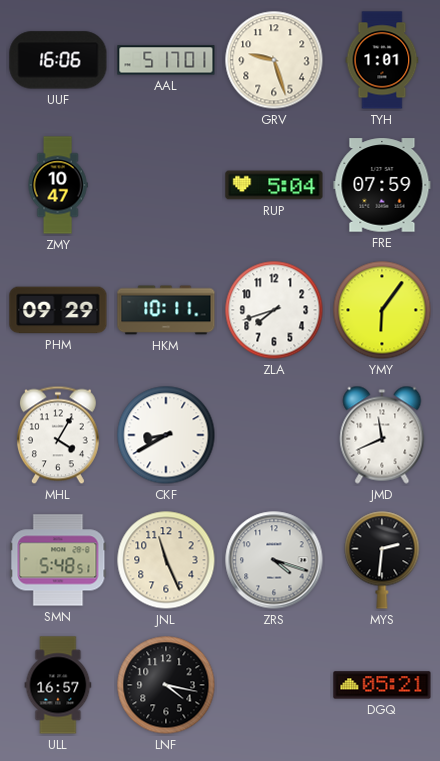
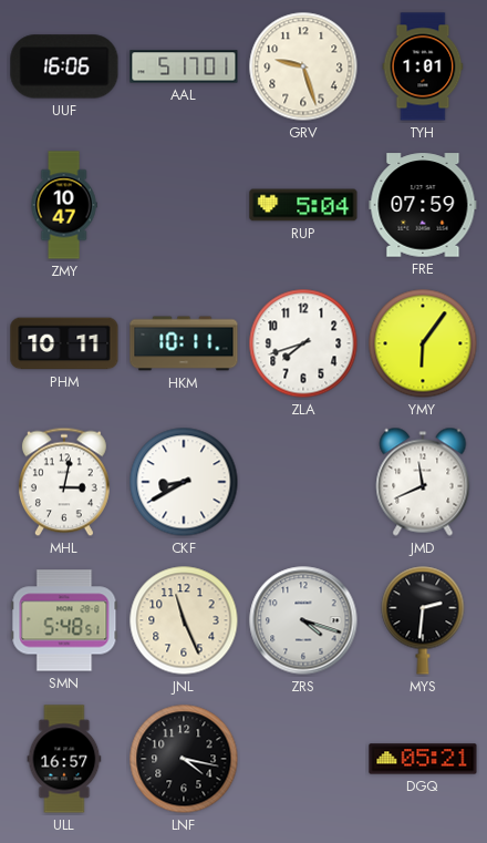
PHM: 09:29 -> 10:11 (64, 343)
MHL: 4:05 -> 3:02 (64, 482)
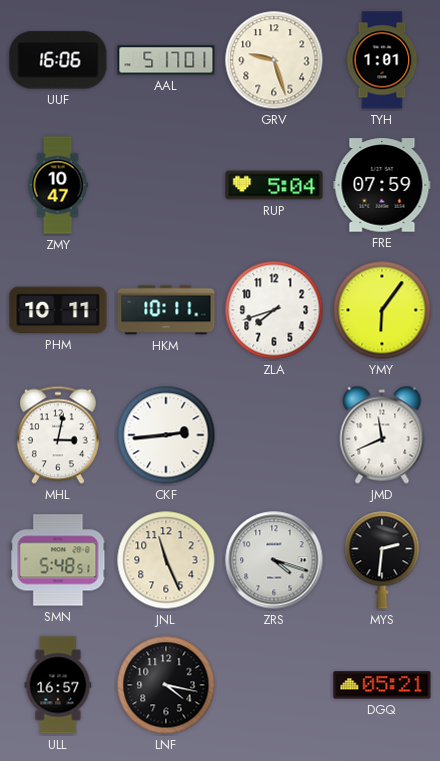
CKF: 8:40 -> 2:44 (166, 435)
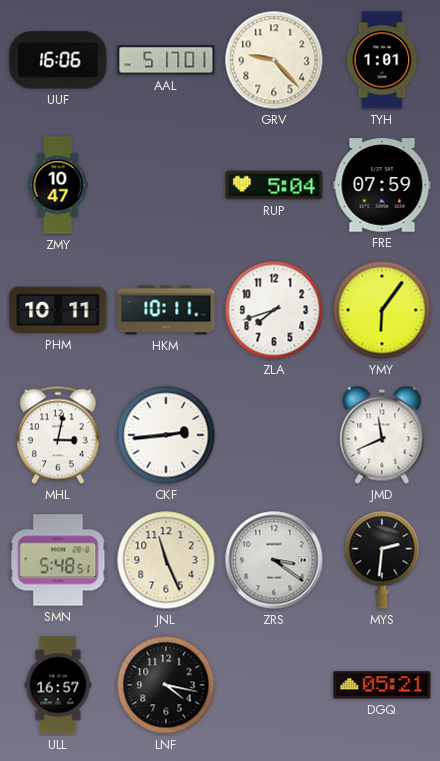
GRV: 9:27 -> 9:23 (274, 60)
ZRS: 4:18 -> 3:21 (274, 560)
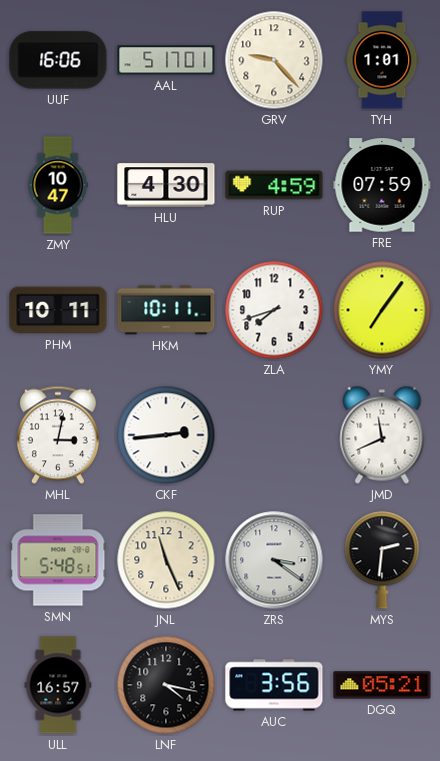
HLU: none -> 4:30 (166, 185)
RUP: 5:04 -> 4:59 (274, 185)
YMY: 6:06 -> 7:06 (382, 310)
AUC: none -> 3:56 (274, 685)
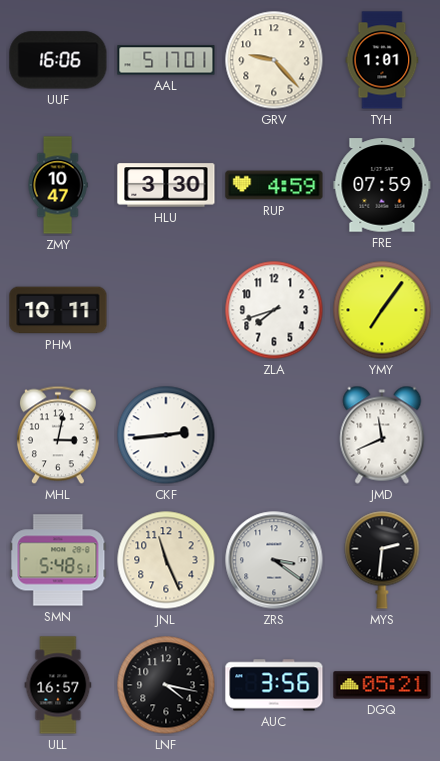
HLU: 4:30 -> 3:30 (166, 185)
HKM: 10:11 -> none (166, 310)
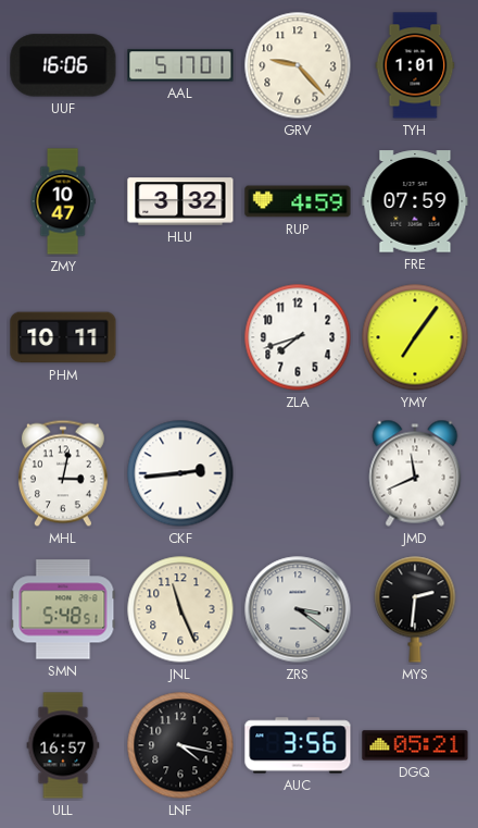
HLU: 3:30 -> 3:32 (180, 201)
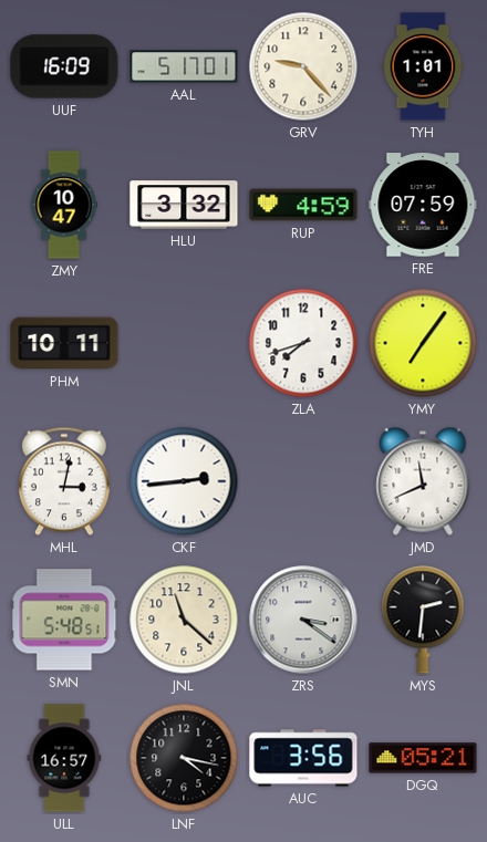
UUF: 16:06 -> 16:09 (64, 66)
JNL: 11:26 -> 11:22 (184, 620)
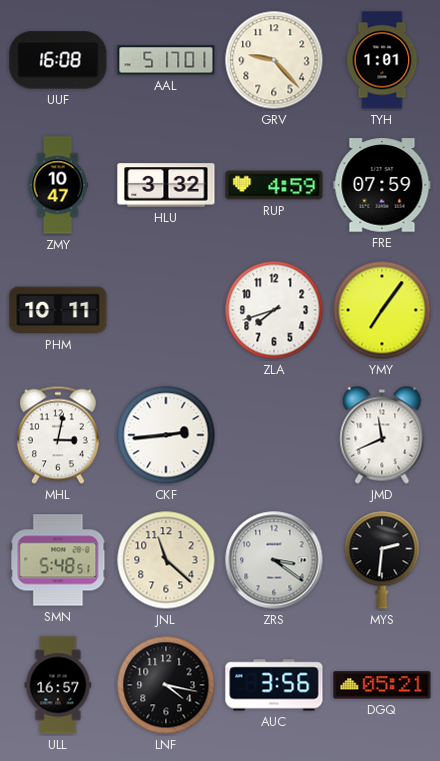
UUF: 16:09 -> 16:08 (58, 60)
